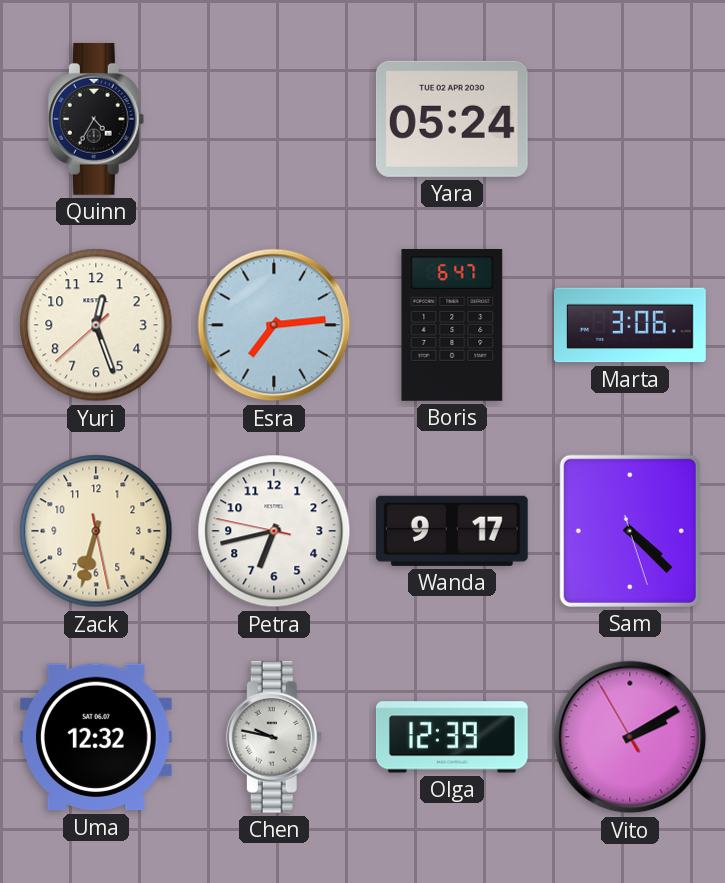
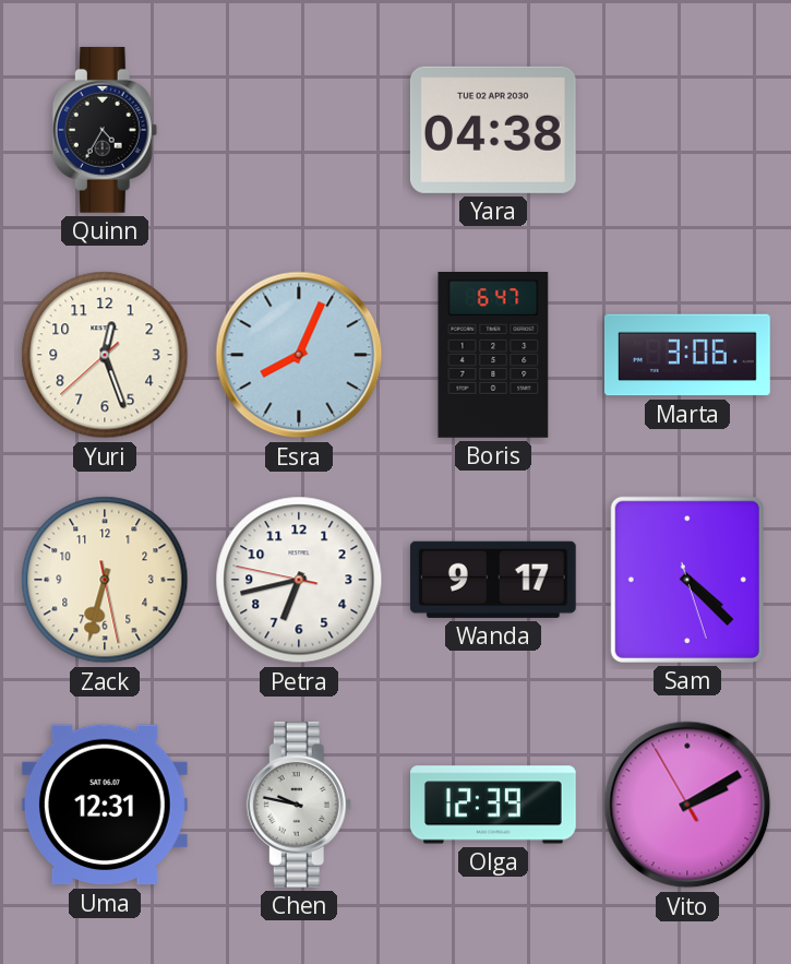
Yara: 05:24 -> 04:38 (493, 130)
Esra: 7:14 -> 8:04 (299, 355)
Uma: 12:32 -> 12:31 (105, 805)
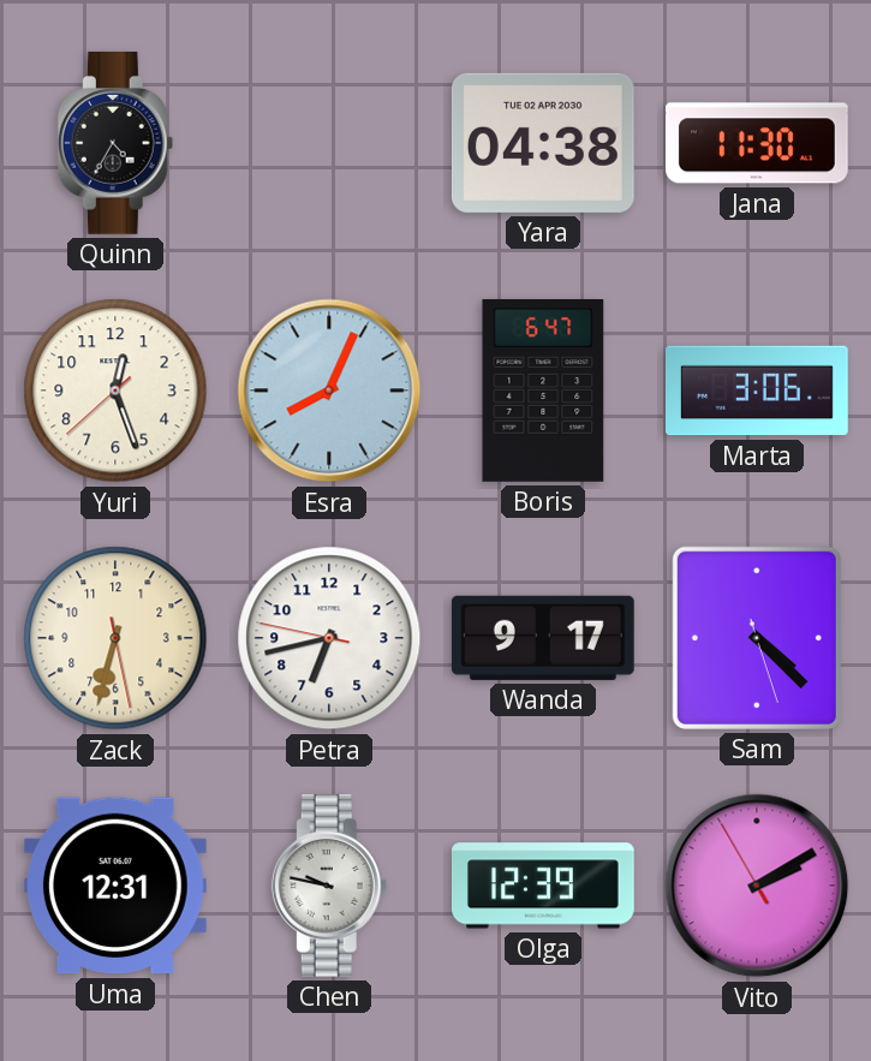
Jana: none -> 11:30 (758, 143)
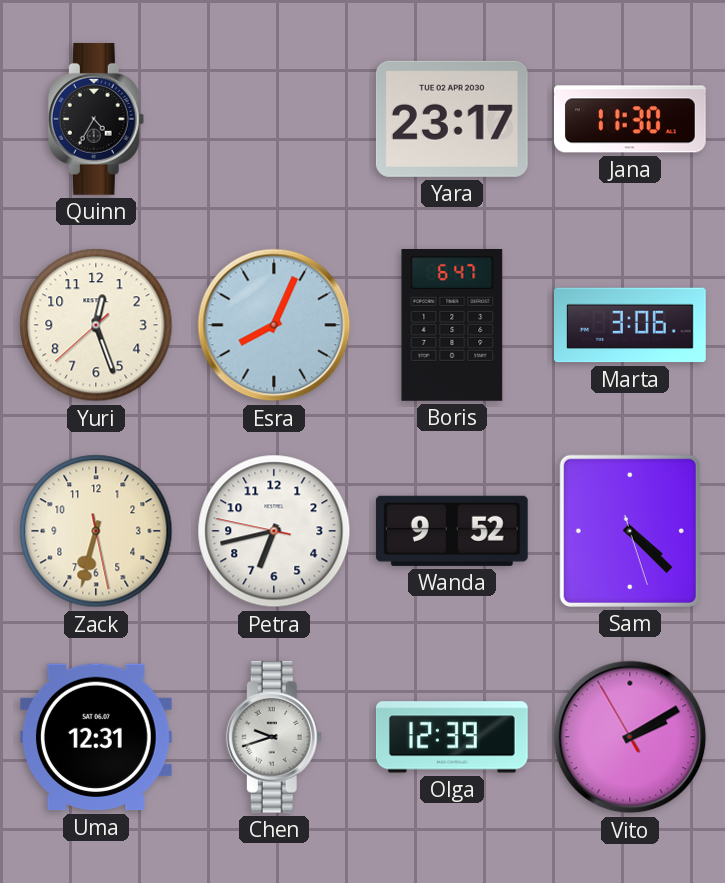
Yara: 04:38 -> 23:17 (452, 119)
Wanda: 9:17 -> 9:52 (452, 531)
Chen: 9:47 -> 9:42 (274, 737)
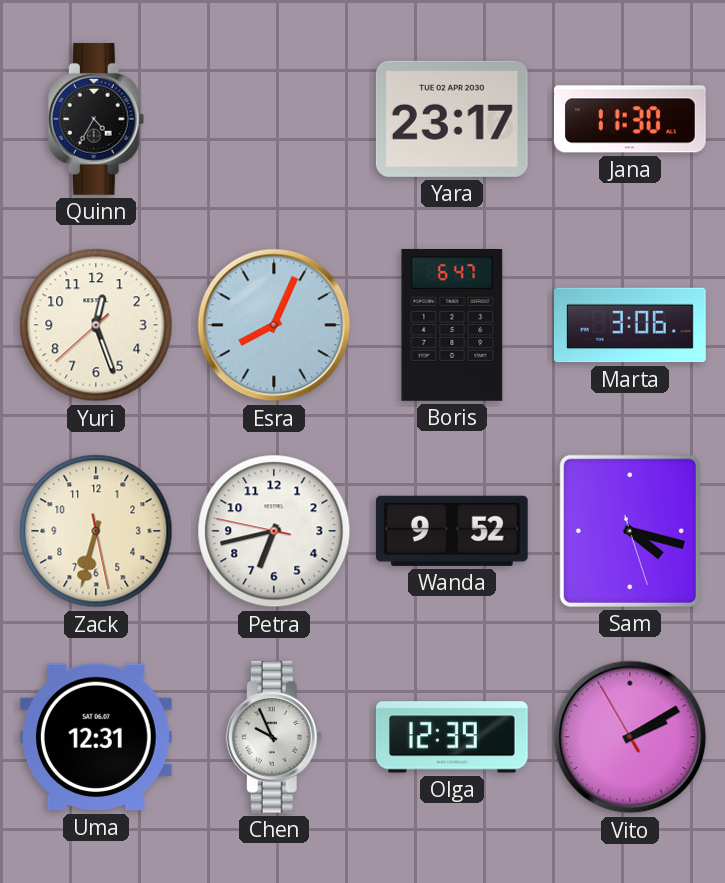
Sam: 4:22 -> 4:17 (630, 531)
Chen: 9:42 -> 9:56 (274, 737)
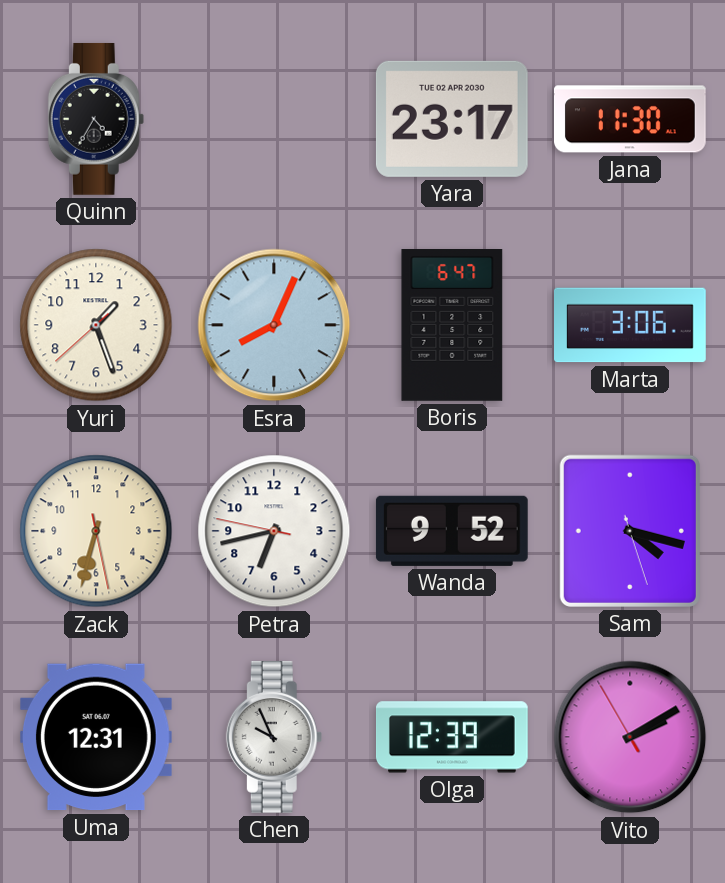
Yuri: 12:26 -> 1:26 (96, 325)
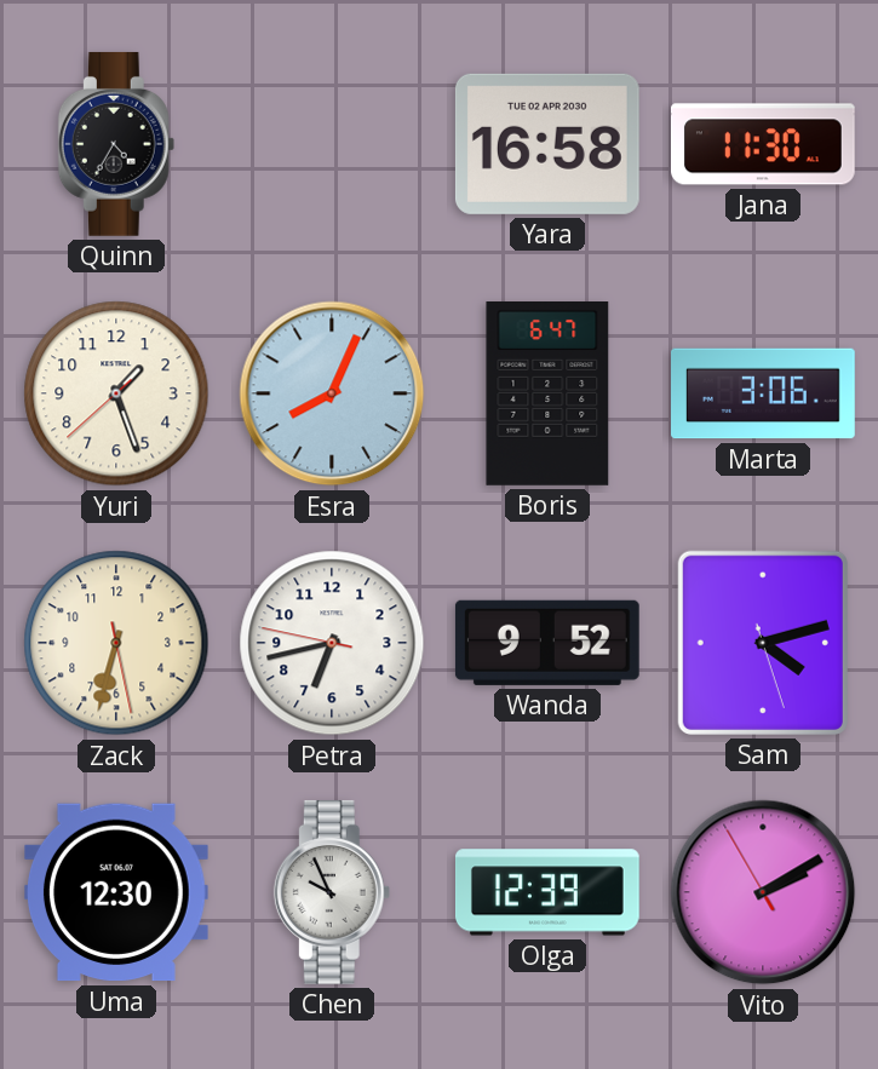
Yara: 23:17 -> 16:58 (547, 144)
Sam: 4:17 -> 4:12 (763, 643)
Uma: 12:31 -> 12:30 (116, 892)
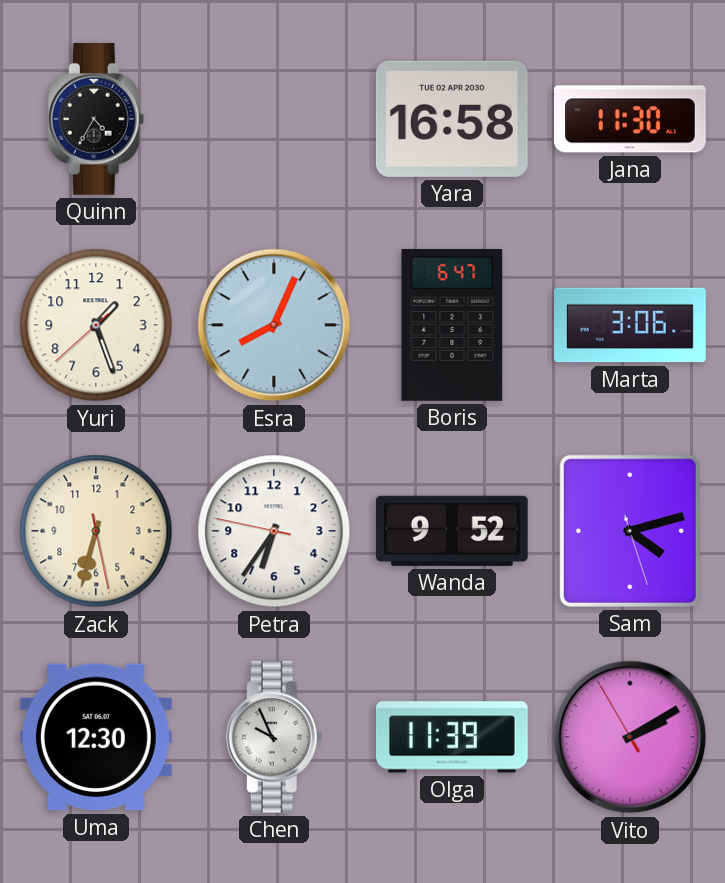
Petra: 6:42 -> 6:35 (274, 531)
Olga: 12:39 -> 11:39 (453, 737)
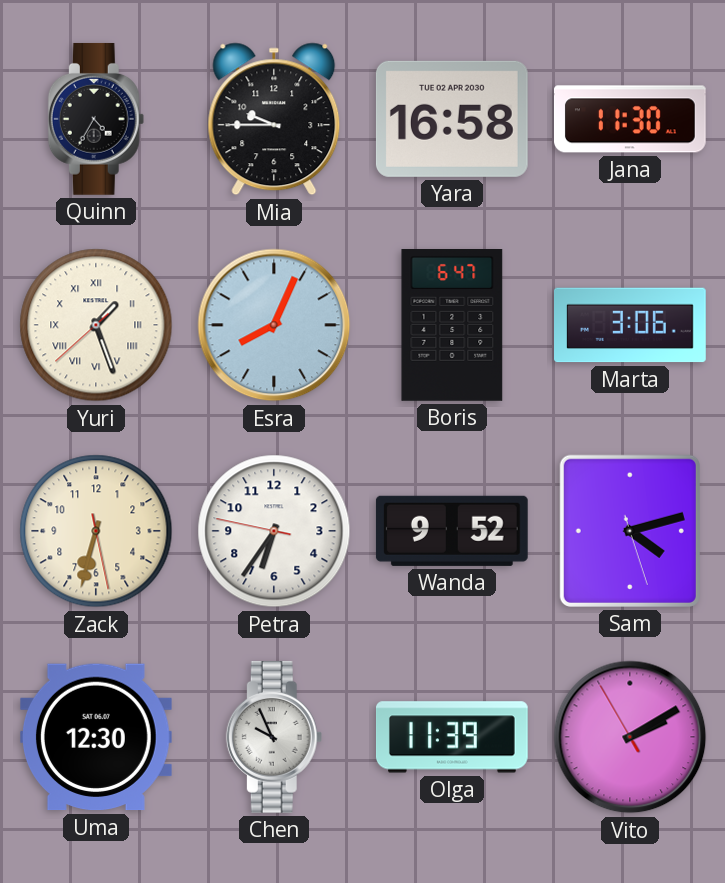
Mia: none -> 9:45 (274, 119)
Yuri numerals: Arabic -> Roman (96, 325)
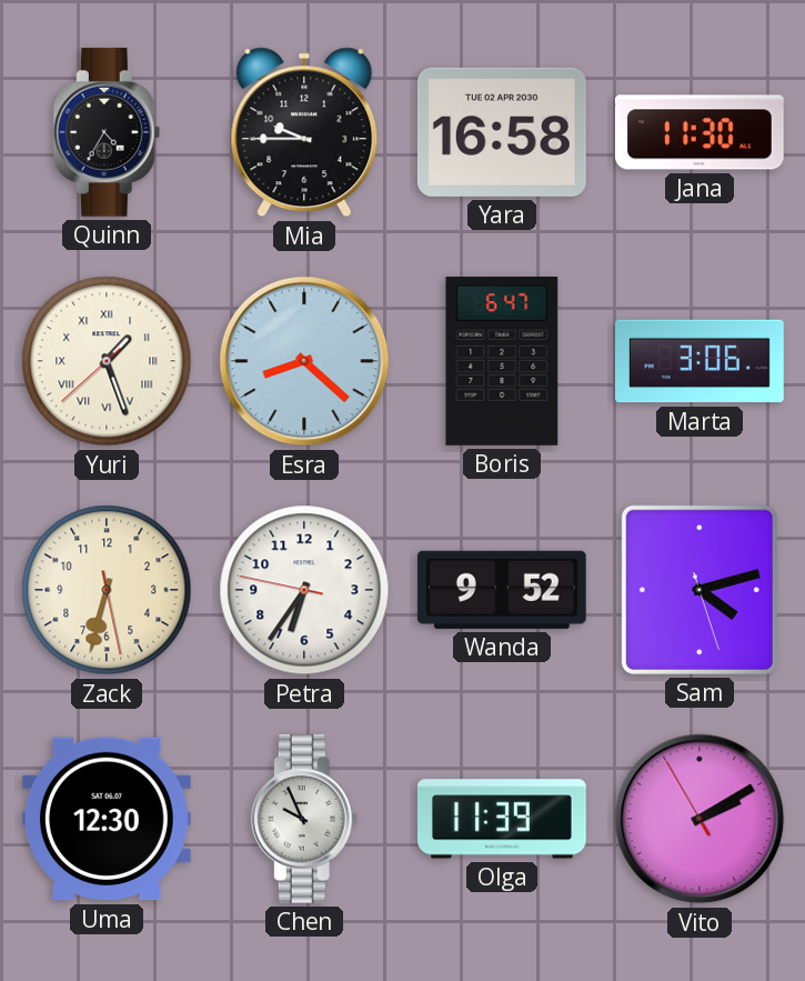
Esra: 8:04 -> 8:22 (304, 361)
